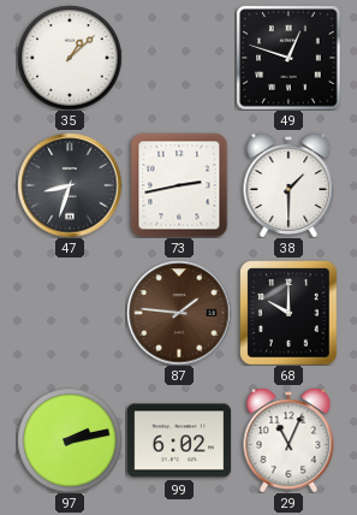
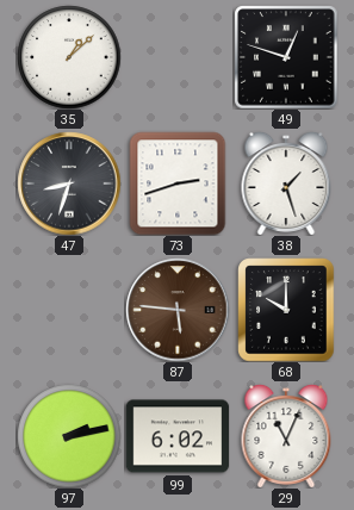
73: 2:43 -> 2:42 (178, 184)
38: 1:30 -> 1:27 (286, 184)
87: 1:46 -> 5:46 (178, 310)
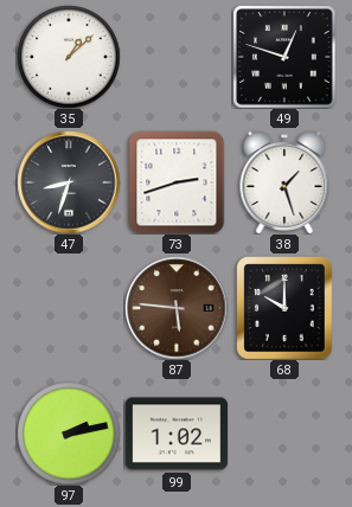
99: 6:02 -> 1:02 (177, 434)
29: 11:04 -> none (286, 436)
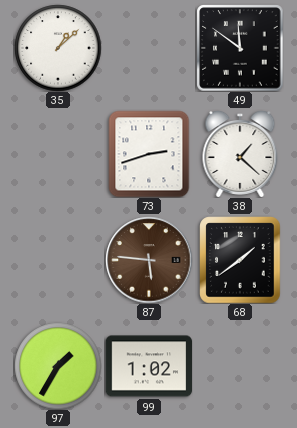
49: 12:48 -> 11:51 (240, 48)
47: 8:33 -> none (69, 182)
38: 1:27 -> 1:22 (240, 154)
68: 10:00 -> 1:39 (240, 260)
97: 2:13 -> 1:35 (58, 366)
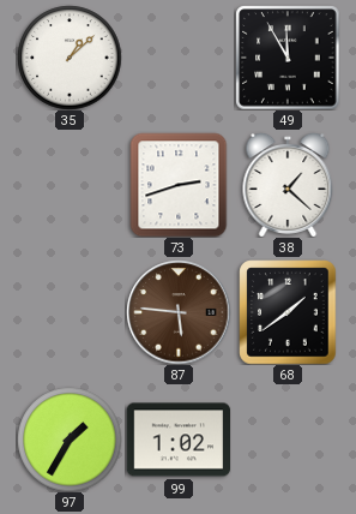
49: 11:51 -> 11:55 (288, 58)
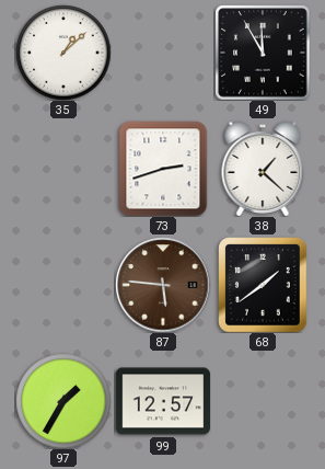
99: 1:02 -> 12:57 (163, 401)
